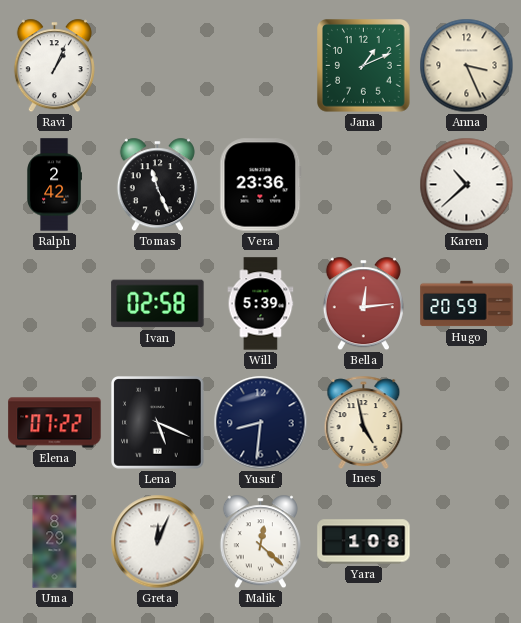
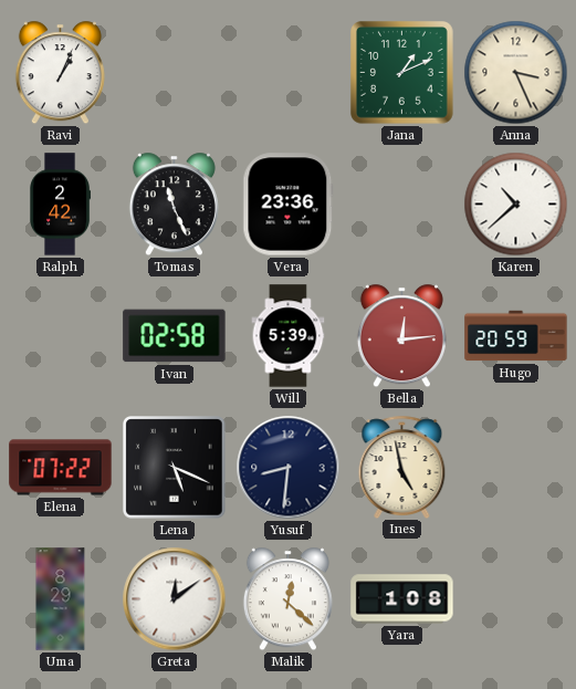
Greta: 12:04 -> 12:09 (175, 599)
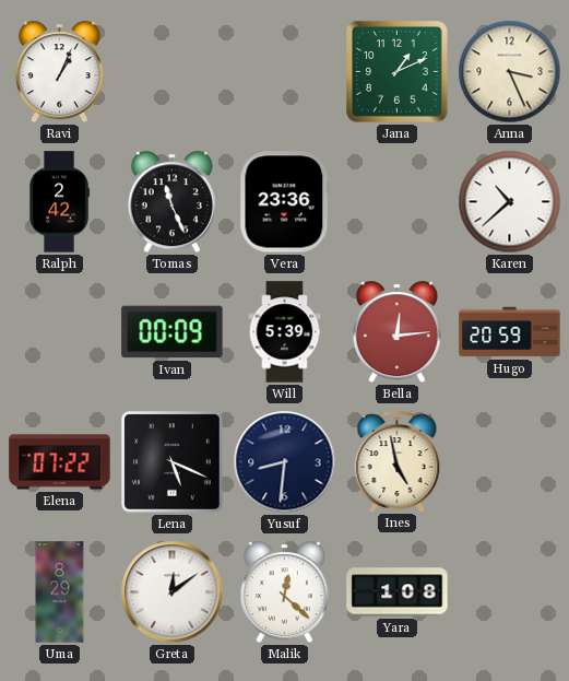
Ivan: 02:58 -> 00:09 (173, 332)
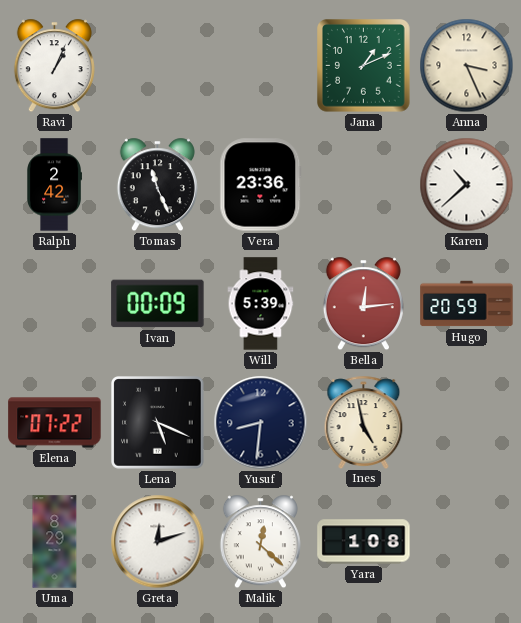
Greta: 12:09 -> 12:12 (158, 542)
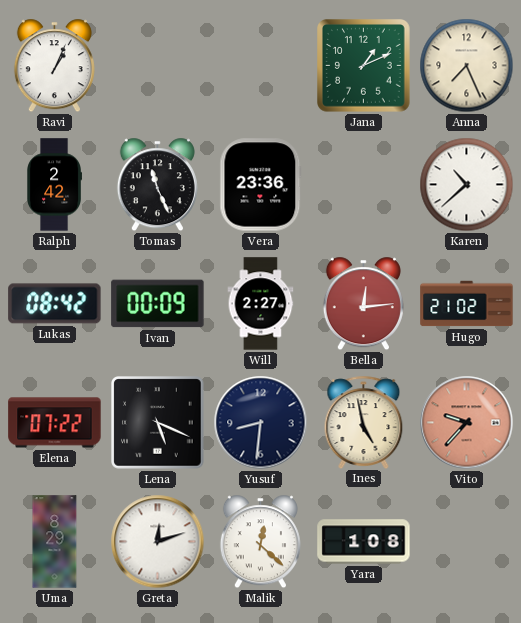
Anna: 3:26 -> 7:26 (467, 66)
Lukas: none -> 08:42 (55, 304)
Will: 5:39 -> 2:27 (261, 304)
Hugo: 20:59 -> 21:02 (467, 304)
Vito: none -> 9:37 (467, 423)
